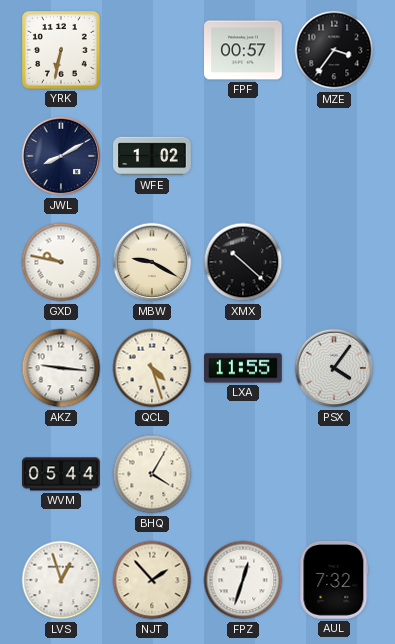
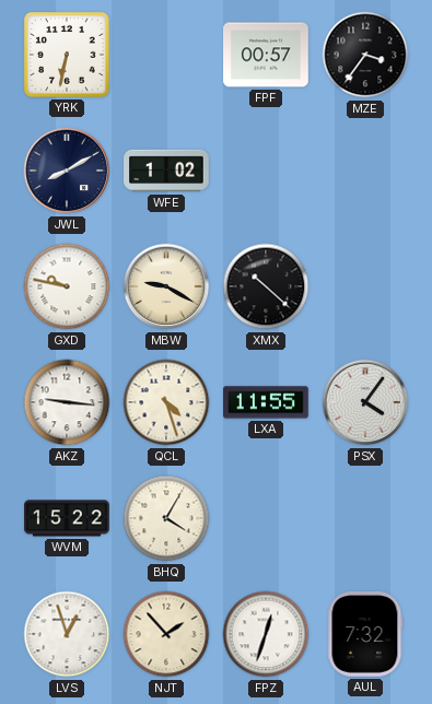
WVM: 05:44 -> 15:22 (67, 518)
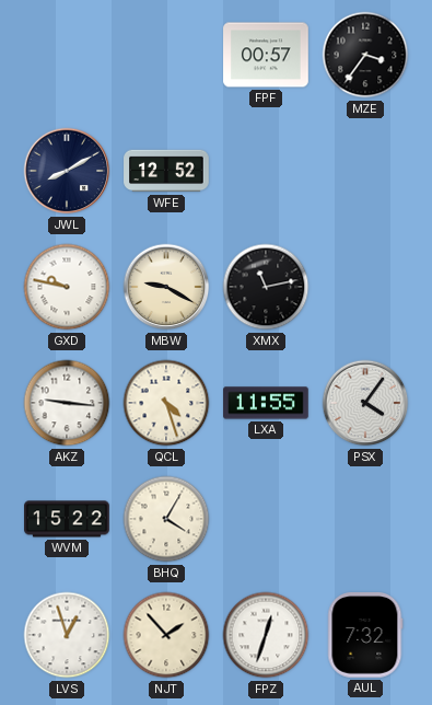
YRK: 6:32 -> none (68, 56)
WFE: 1:02 -> 12:52 (166, 171)
XMX: 10:22 -> 11:13 (266, 287)
